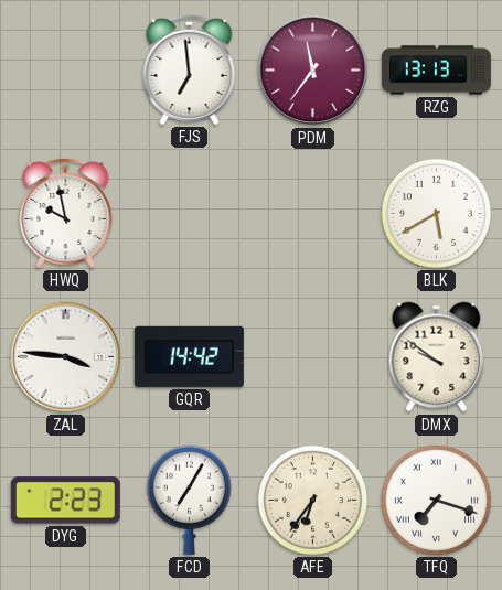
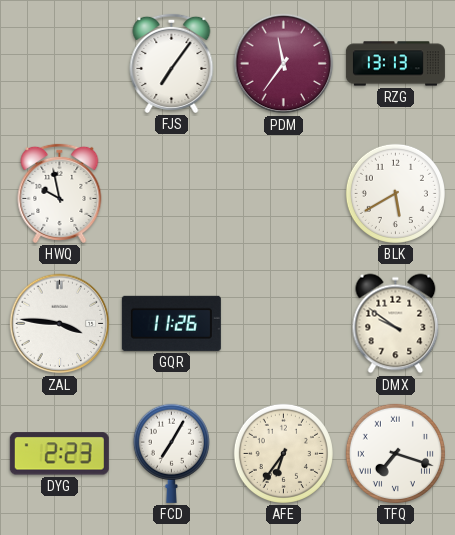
FJS: 6:59 -> 7:06 (172, 63)
GQR: 14:42 -> 11:26 (171, 323)
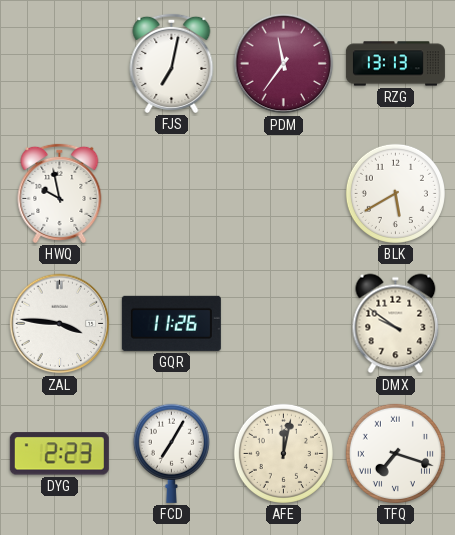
FJS: 7:06 -> 7:02 (172, 63)
AFE: 6:36 -> 12:02 (283, 453)
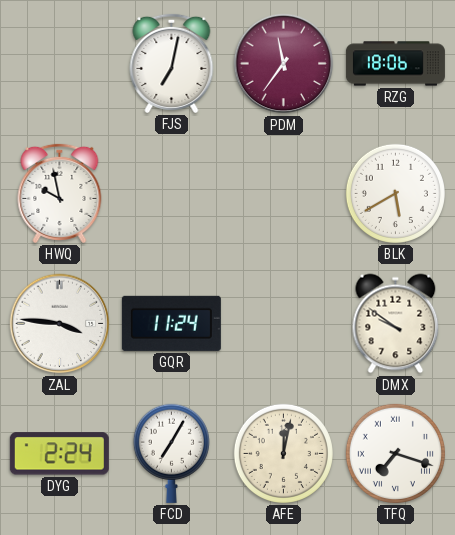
RZG: 13:13 -> 18:06 (395, 64)
GQR: 11:26 -> 11:24 (171, 323)
DYG: 2:23 -> 2:24 (59, 454)
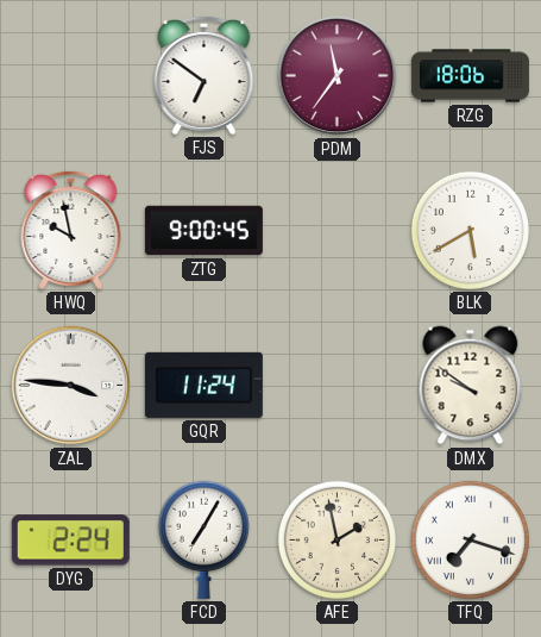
FJS: 7:02 -> 6:51 (205, 75)
ZTG: none -> 9:00 (203, 231)
AFE: 12:02 -> 1:58 (336, 539)
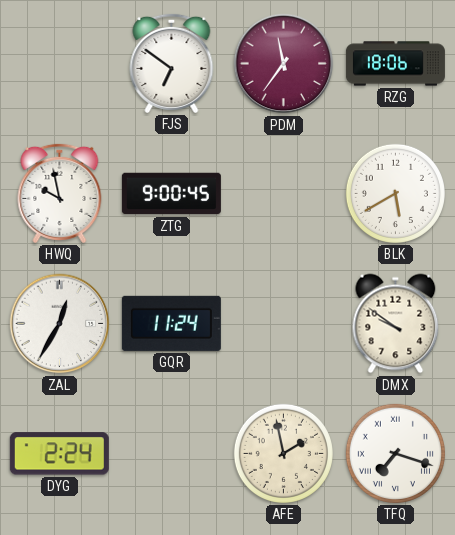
ZAL: 3:46 -> 12:35 (60, 324)
FCD: 7:05 -> none (203, 539)
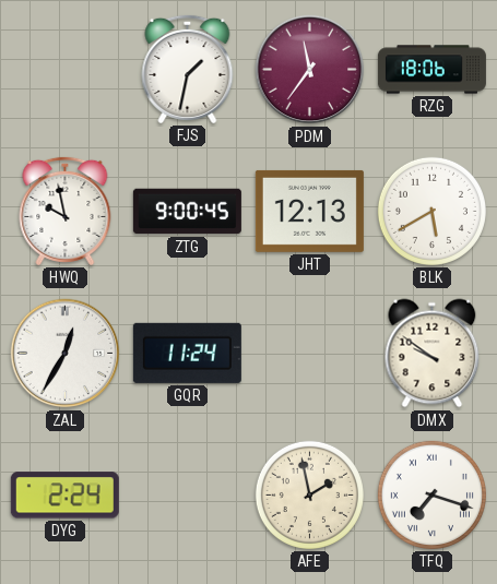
FJS: 6:51 -> 1:32 (188, 69)
JHT: none -> 12:13 (309, 211)
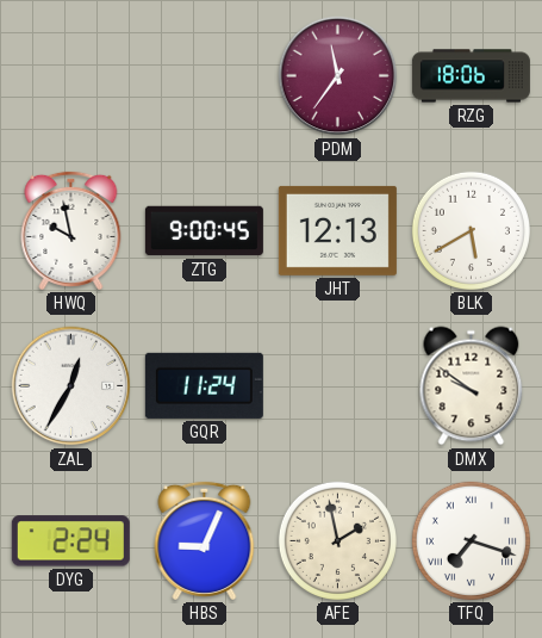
FJS: 1:32 -> none (188, 69)
HBS: none -> 9:04 (205, 540)
